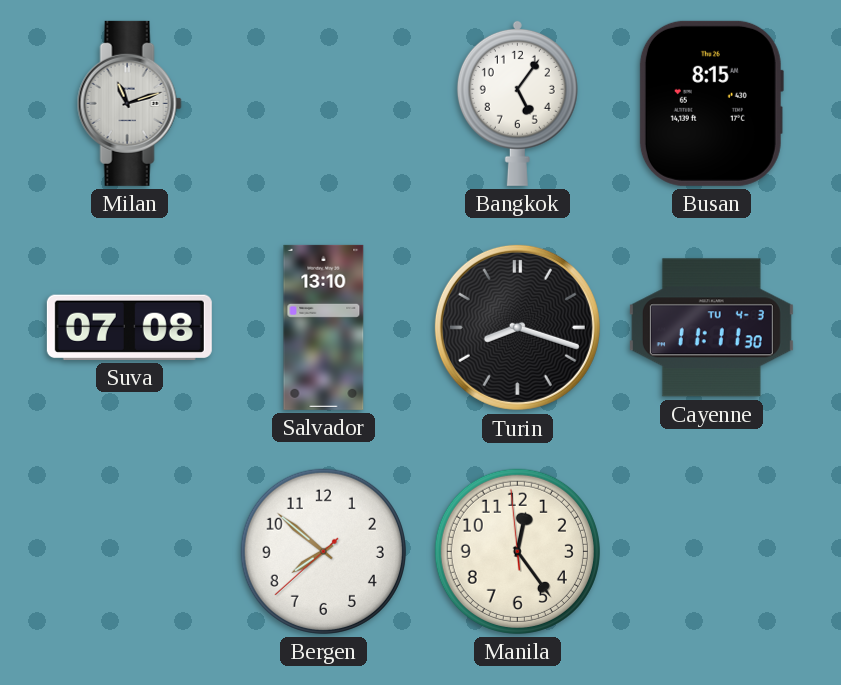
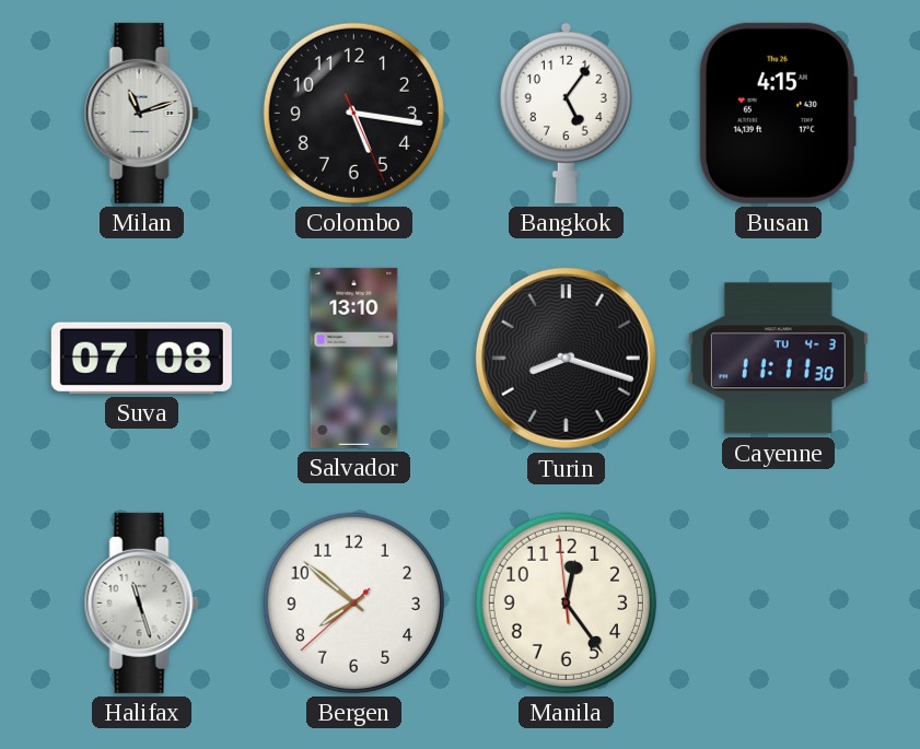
Colombo: none -> 5:16 (353, 113)
Busan: 8:15 -> 4:15 (778, 113)
Halifax: none -> 11:27 (141, 602)
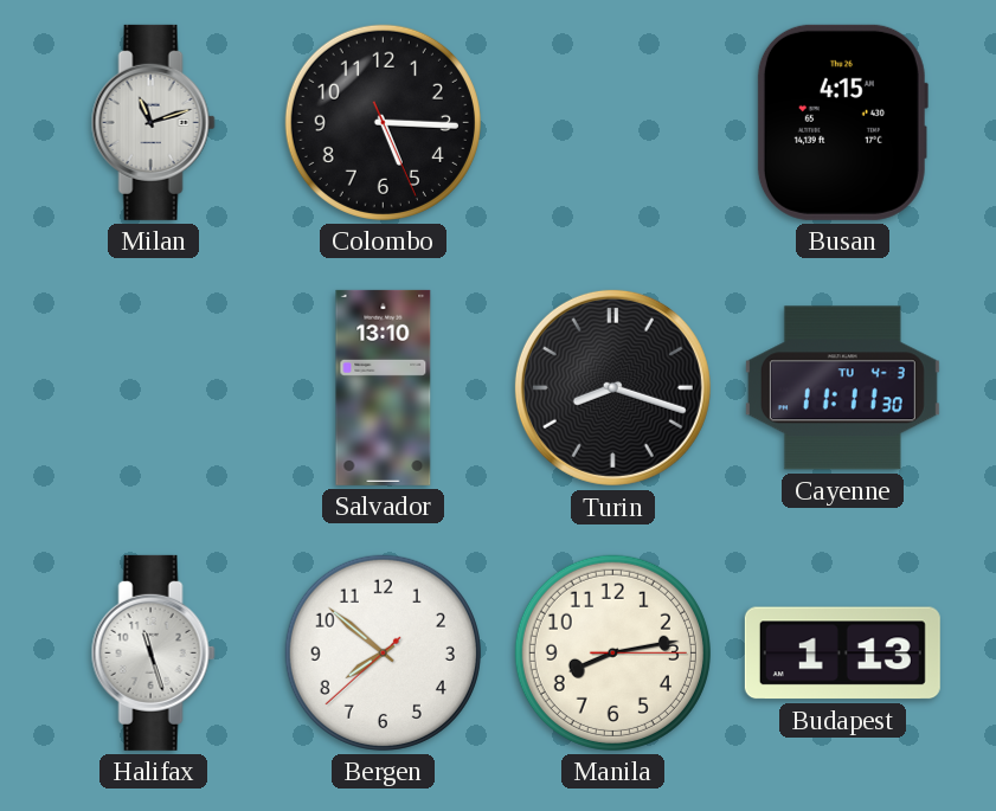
Colombo: 5:16 -> 5:15 (383, 122)
Bangkok: 5:06 -> none (566, 113)
Suva: 07:08 -> none (141, 358)
Manila: 12:23 -> 8:13 (612, 652)
Budapest: none -> 1:13 (842, 654)
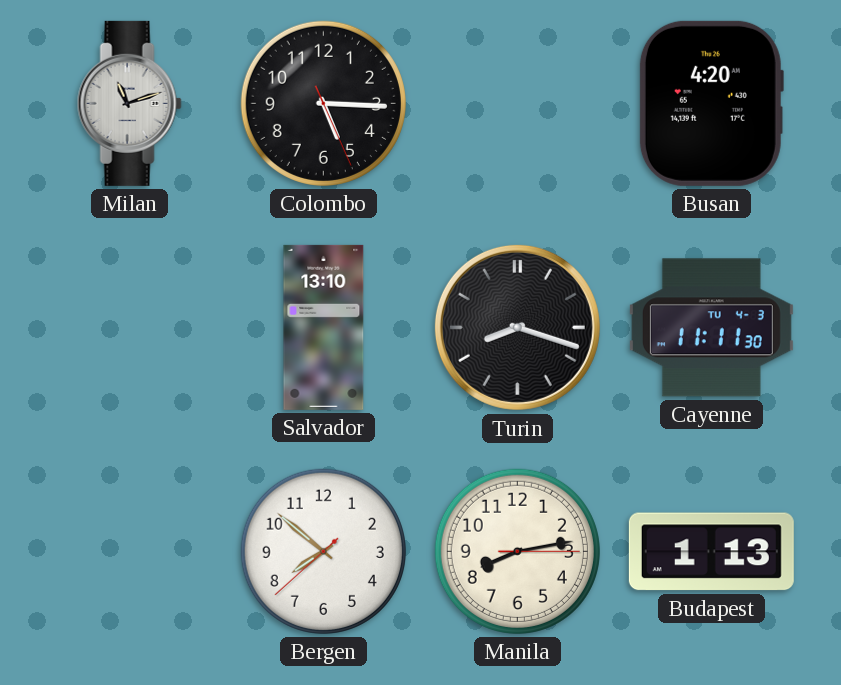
Busan: 4:15 -> 4:20 (711, 103)
Halifax: 11:27 -> none (153, 652)
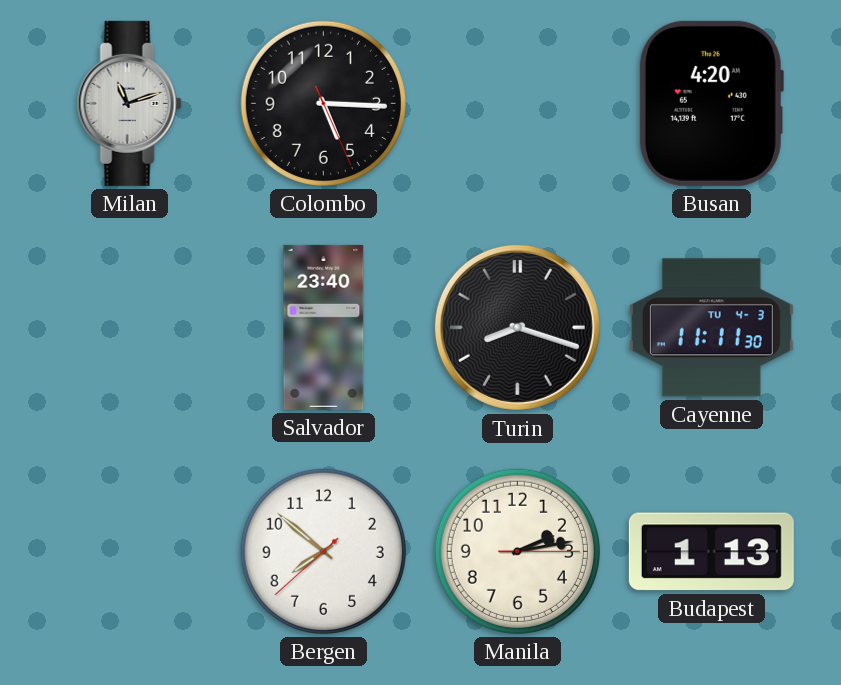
Salvador: 13:10 -> 23:40 (324, 327)
Manila: 8:13 -> 2:13 (517, 551)
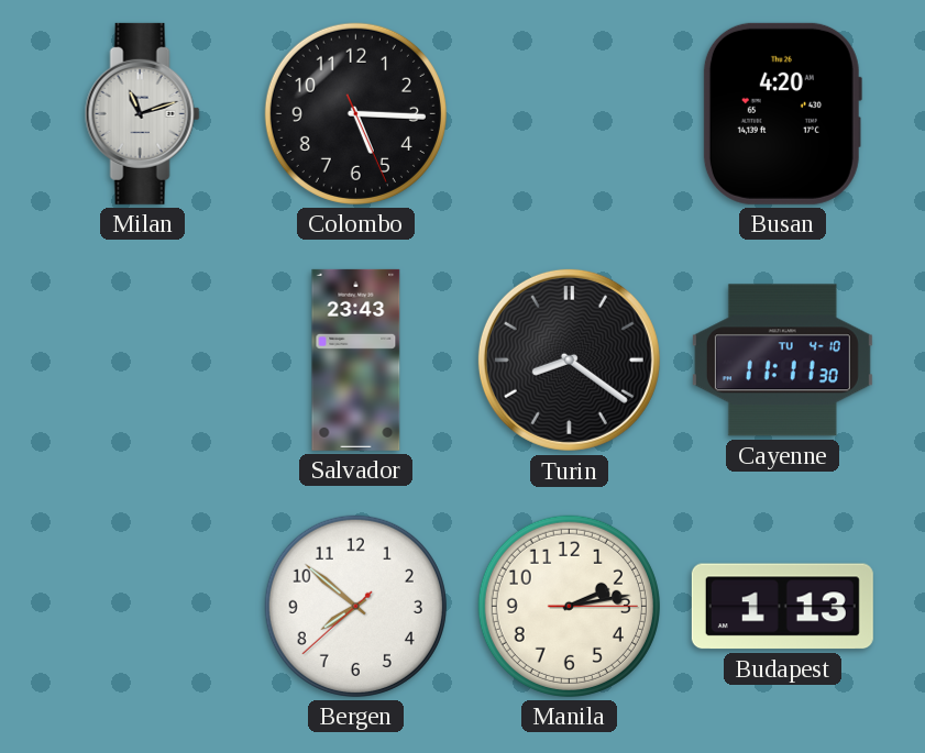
Salvador: 23:40 -> 23:43 (356, 359)
Turin: 8:18 -> 8:21 (569, 359)
Cayenne date: TU 4-3 -> TU 4-10 (782, 361)
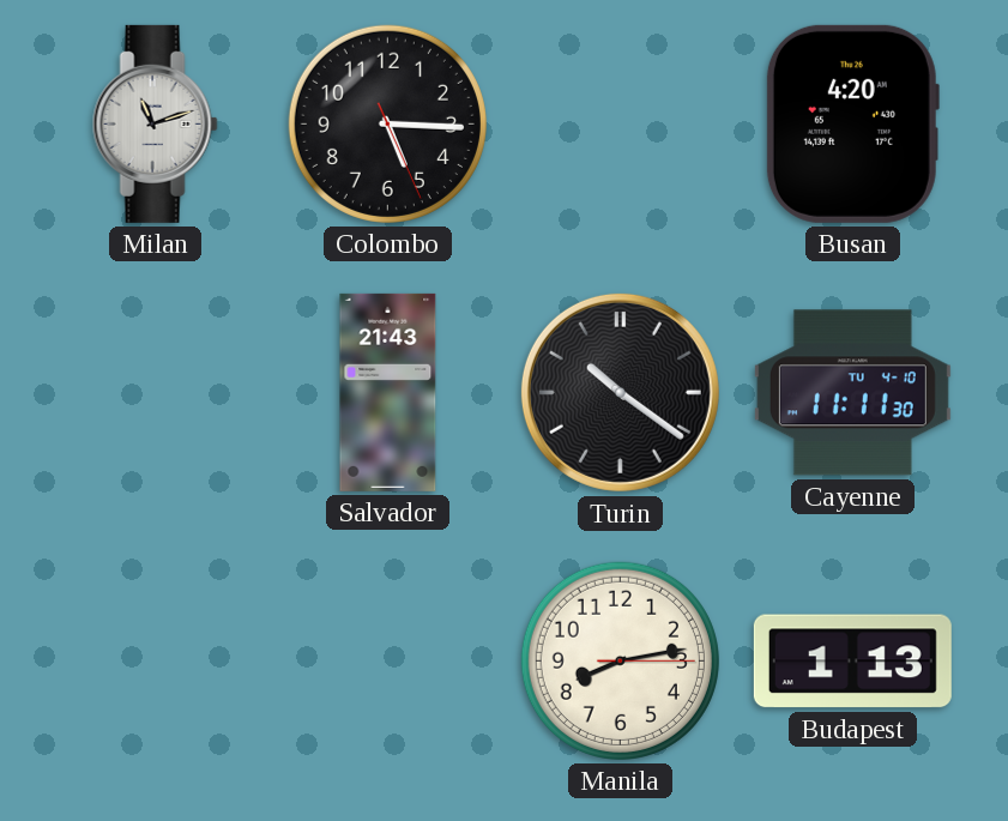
Salvador: 23:43 -> 21:43 (388, 392)
Turin: 8:21 -> 10:21 (620, 392)
Bergen: 7:51 -> none (355, 606)
Manila: 2:13 -> 8:13 (620, 660)
